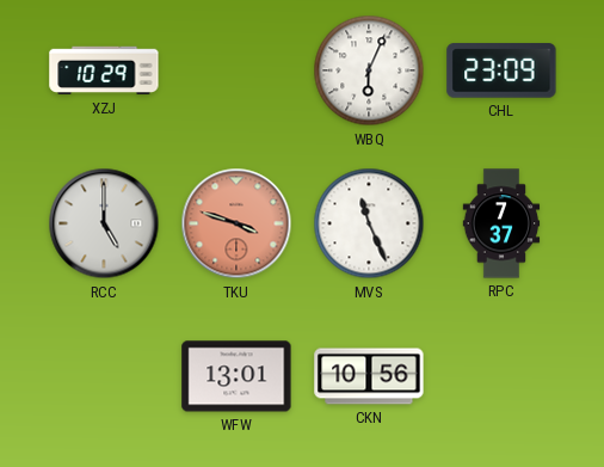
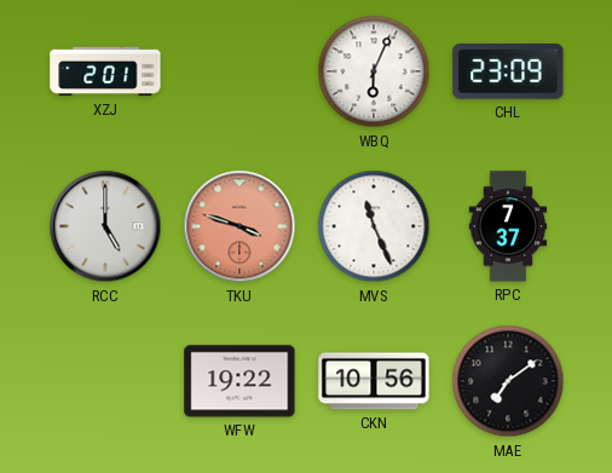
XZJ: 10:29 -> 2:01 (105, 71)
WFW: 13:01 -> 19:22 (239, 381)
MAE: none -> 7:09 (508, 381)
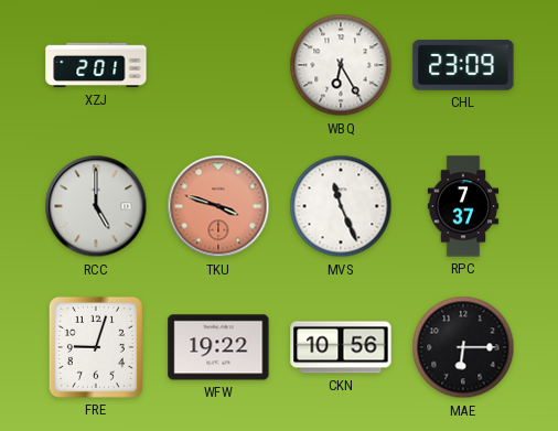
WBQ: 6:04 -> 6:25 (341, 65)
FRE: none -> 9:03 (96, 347)
MAE: 7:09 -> 6:15 (463, 347)
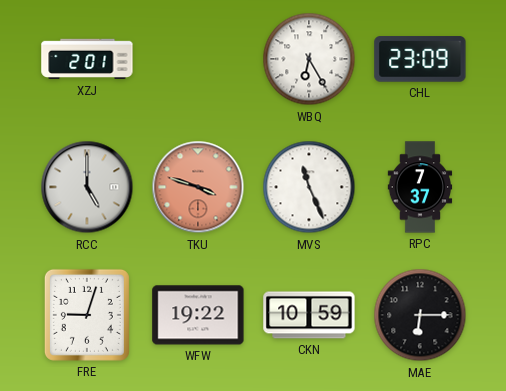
CKN: 10:56 -> 10:59 (309, 315)
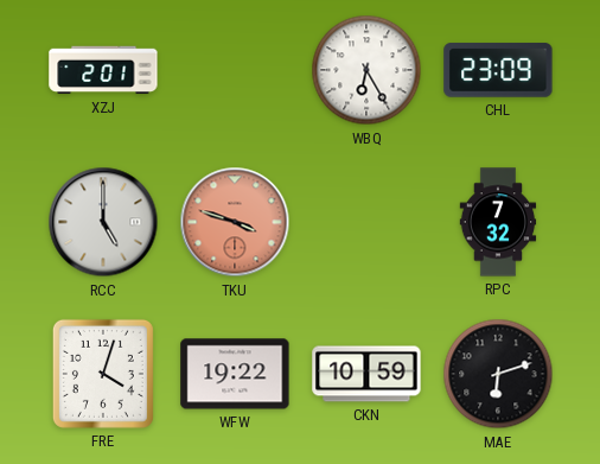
MVS: 11:26 -> none (309, 187)
RPC: 7:37 -> 7:32 (498, 222)
FRE: 9:03 -> 4:03 (103, 374)
MAE: 6:15 -> 6:12 (498, 374)
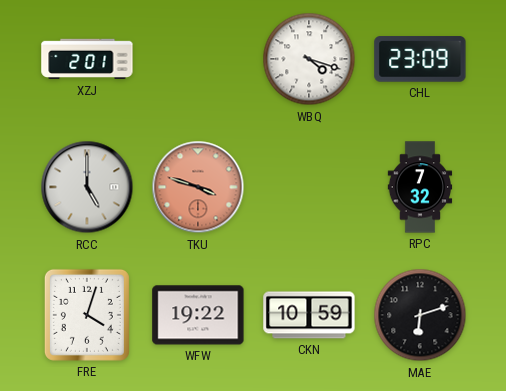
WBQ: 6:25 -> 4:18 (309, 59)
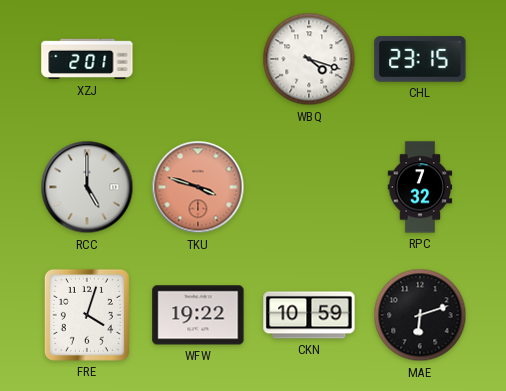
CHL: 23:09 -> 23:15 (420, 59)
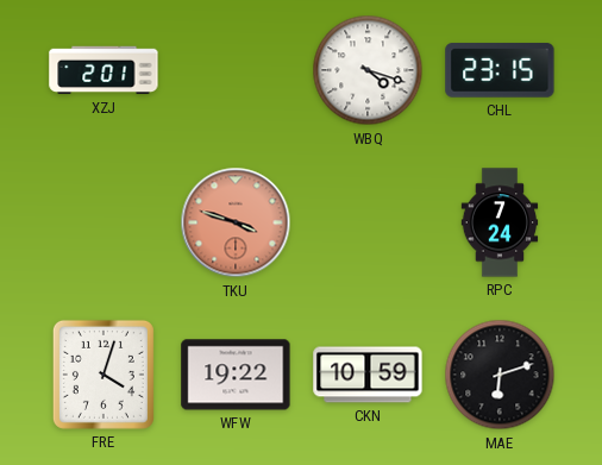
RCC: 5:00 -> none (87, 187)
RPC: 7:32 -> 7:24 (500, 222)
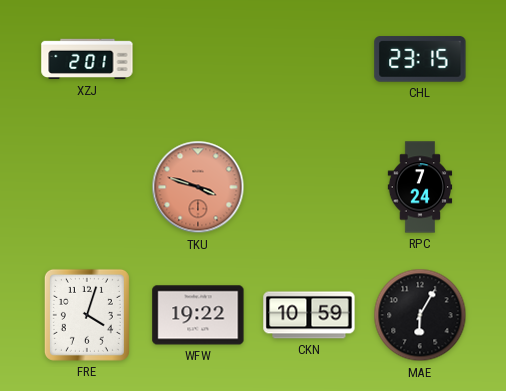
WBQ: 4:18 -> none (368, 70)
MAE: 6:12 -> 6:05 (420, 315)
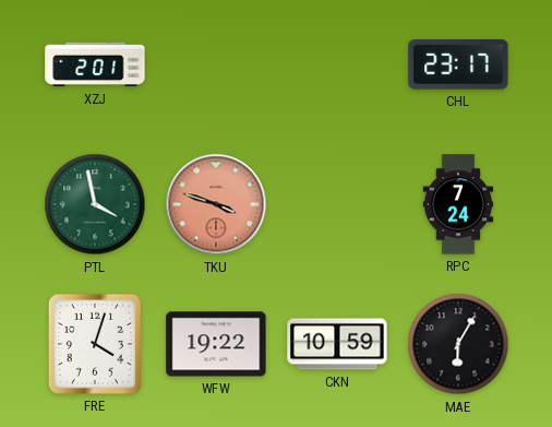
CHL: 23:15 -> 23:17 (458, 64)
PTL: none -> 3:58 (95, 204)
